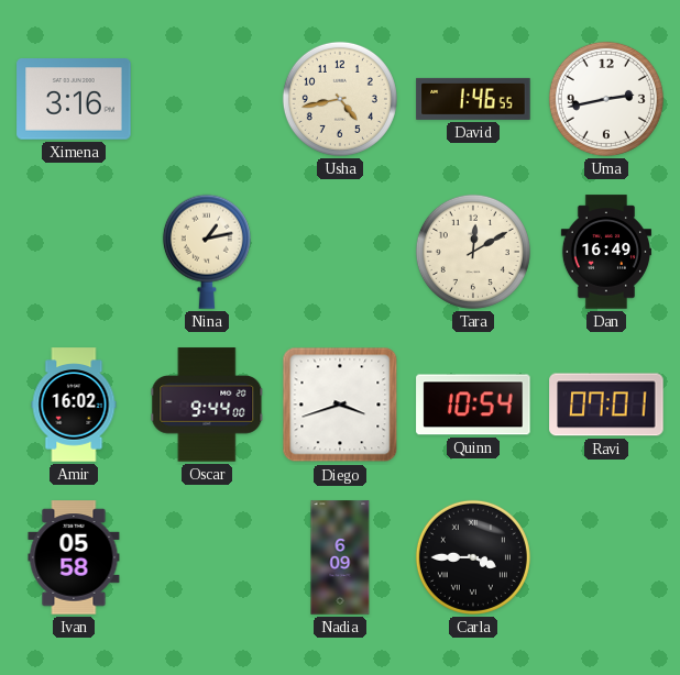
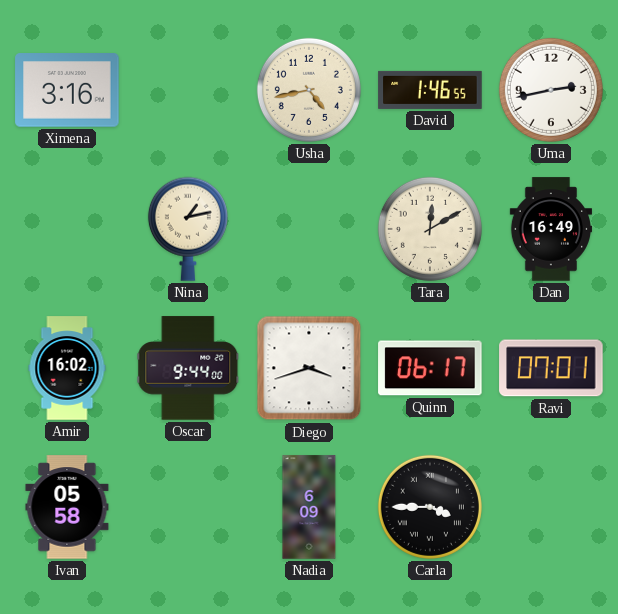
Quinn: 10:54 -> 06:17 (430, 368)
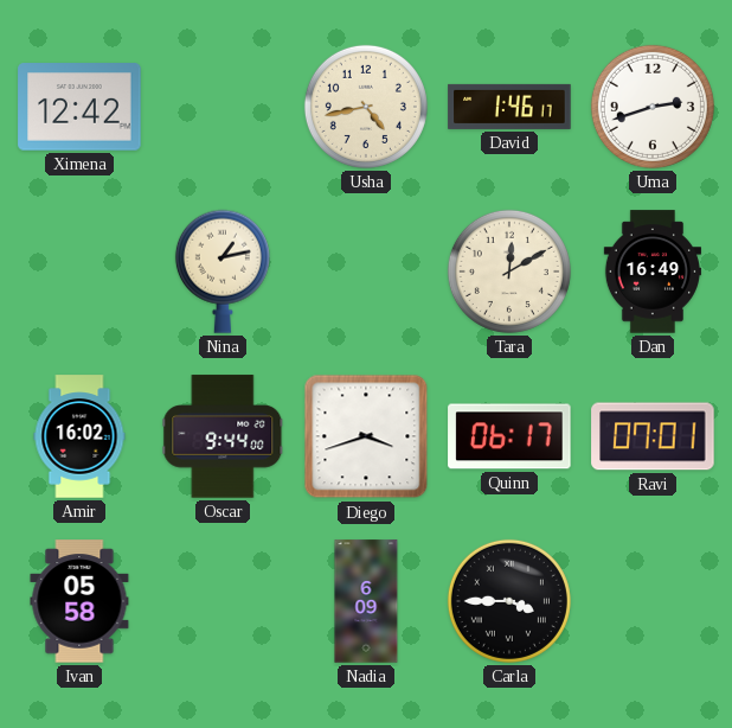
Ximena: 3:16 -> 12:42 (79, 107)
David: 1:46:55 -> 1:46:17 (509, 107)
Uma: 2:43 -> 2:42 (653, 107)
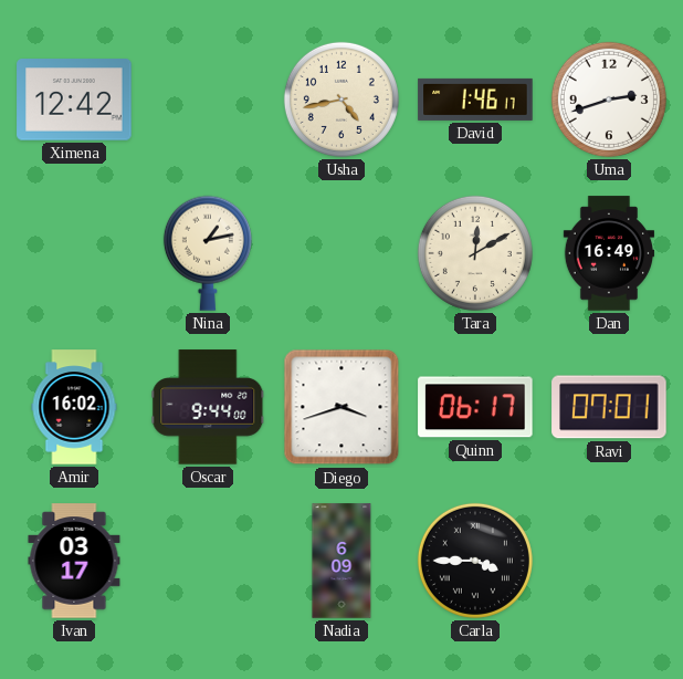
Ivan: 05:58 -> 03:17 (74, 561)
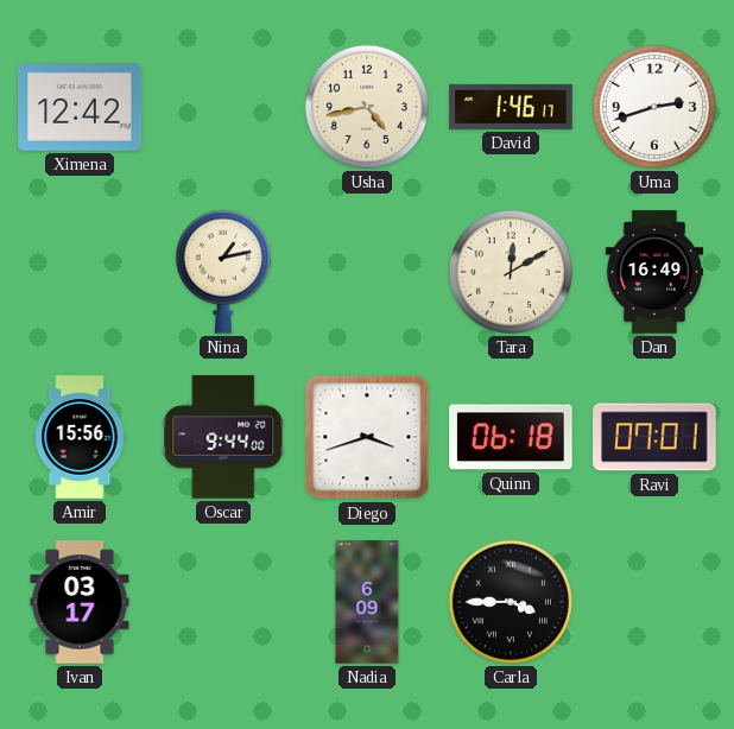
Amir: 16:02 -> 15:56 (80, 437)
Quinn: 06:17 -> 06:18 (511, 437)
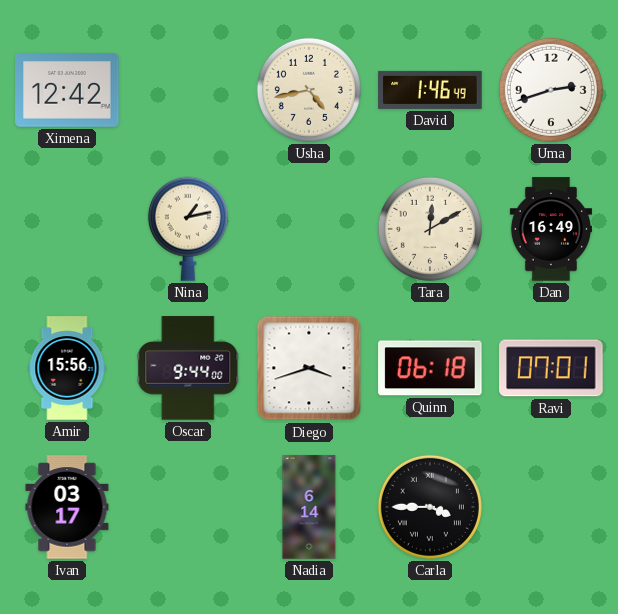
David: 1:46:17 -> 1:46:49 (430, 90)
Nadia: 6:09 -> 6:14 (309, 507)
